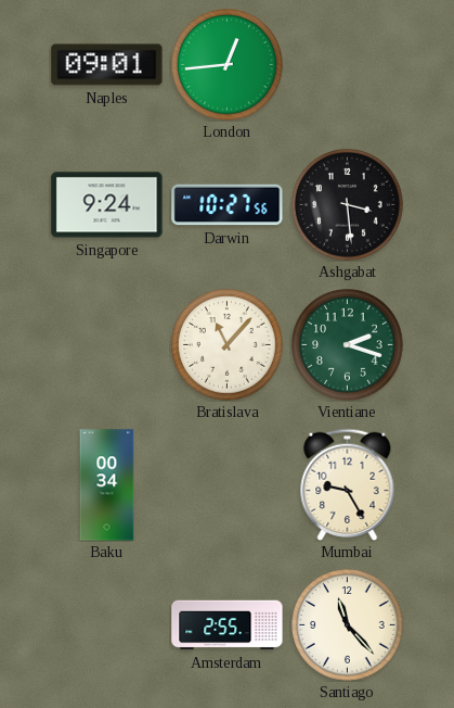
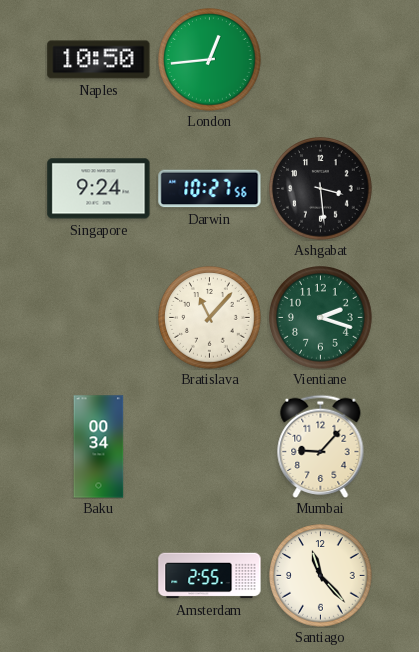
Naples: 09:01 -> 10:50 (99, 60)
Mumbai: 9:25 -> 9:07 (321, 446)
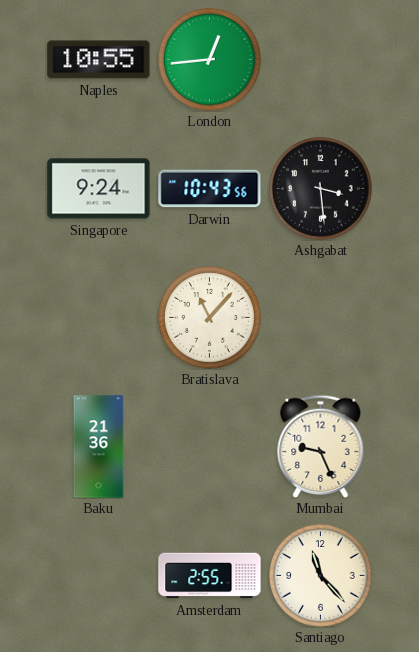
Naples: 10:50 -> 10:55 (99, 60)
Darwin: 10:27 -> 10:43 (210, 189)
Vientiane: 2:18 -> none (321, 318)
Baku: 00:34 -> 21:36 (99, 447)
Mumbai: 9:07 -> 9:26 (321, 446)
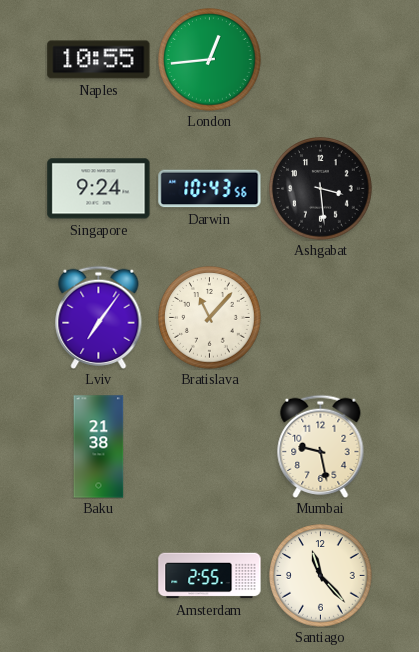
Lviv: none -> 7:06 (99, 317)
Baku: 21:36 -> 21:38 (99, 447)
Mumbai: 9:26 -> 9:28 (321, 446)
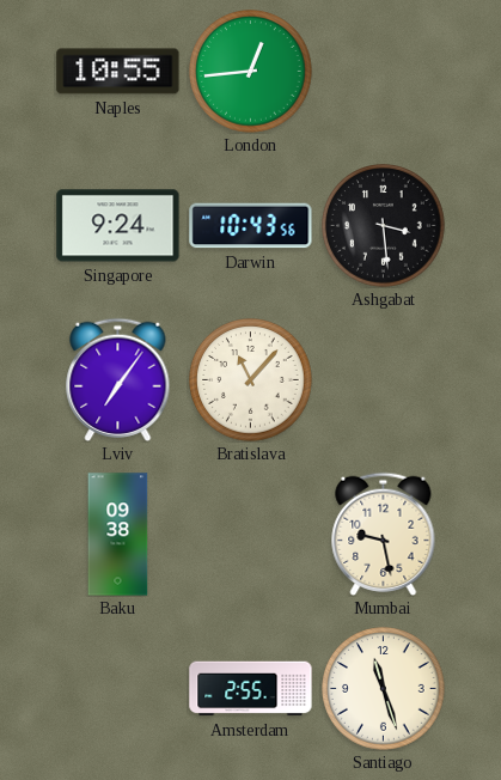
Baku: 21:38 -> 09:38 (118, 535)
Santiago: 11:23 -> 11:27 (384, 689)
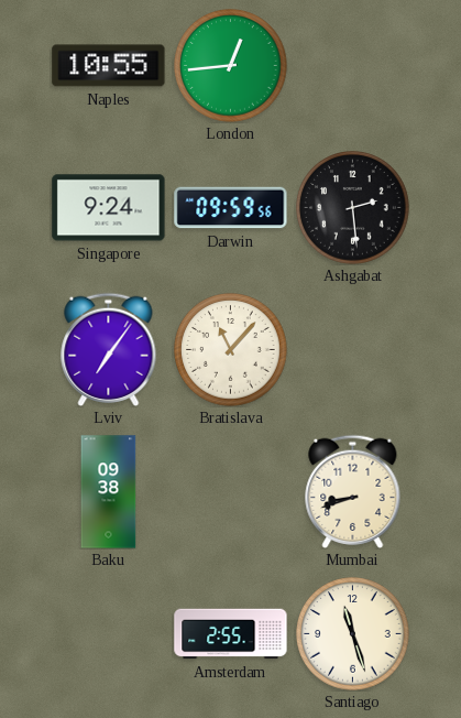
Darwin: 10:43 -> 09:59 (231, 208)
Ashgabat: 3:29 -> 2:29 (353, 208)
Mumbai: 9:28 -> 8:42 (353, 491)
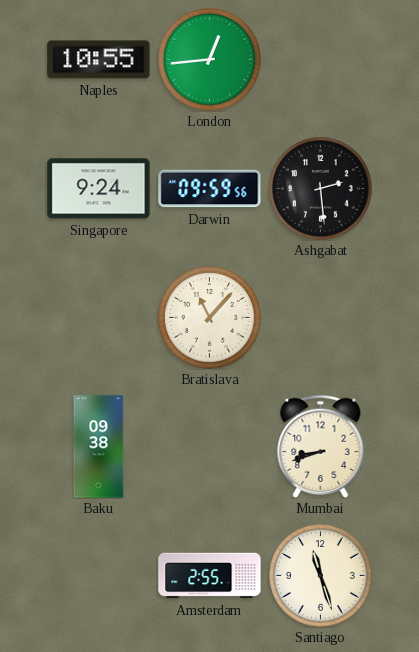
Lviv: 7:06 -> none (109, 349)
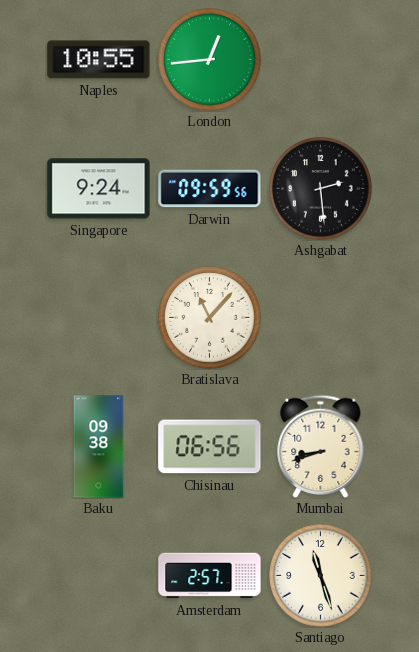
Chisinau: none -> 06:56 (210, 447)
Amsterdam: 2:55 -> 2:57 (210, 576)
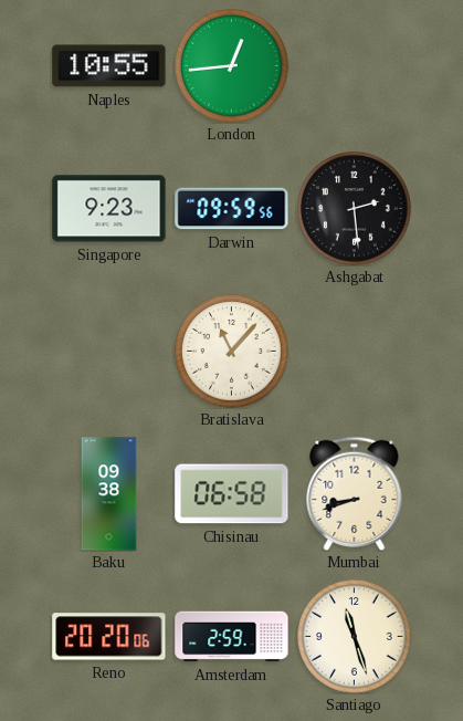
Singapore: 9:24 -> 9:23 (109, 209)
Chisinau: 06:56 -> 06:58 (232, 494)
Reno: none -> 20:20 (109, 637)
Amsterdam: 2:57 -> 2:59 (232, 637)
